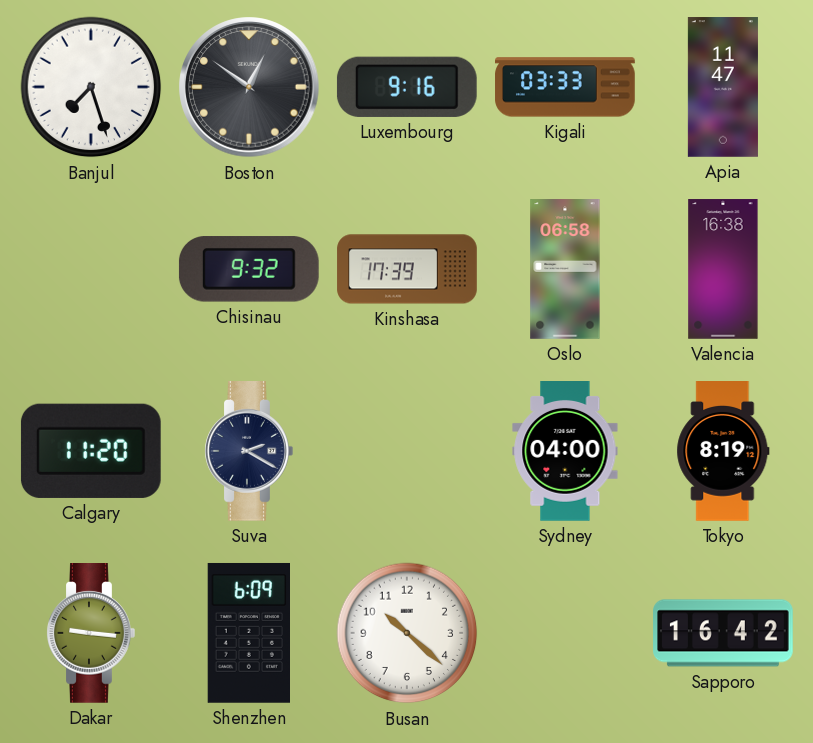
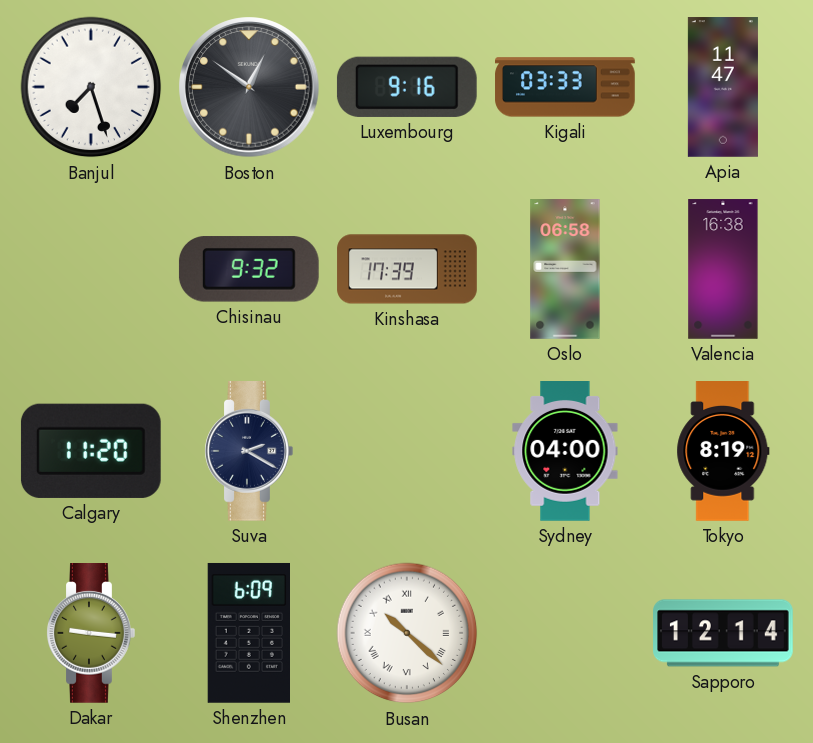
Busan numerals: Arabic -> Roman (407, 633)
Sapporo: 16:42 -> 12:14 (723, 633)
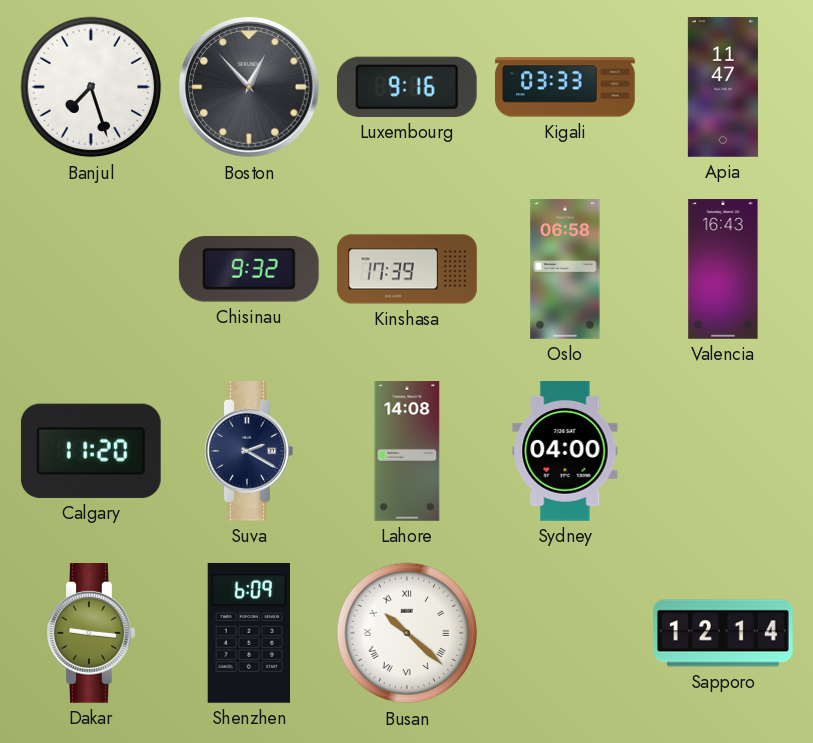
Boston: 12:51 -> 12:53 (249, 87)
Valencia: 16:38 -> 16:43 (723, 269)
Lahore: none -> 14:08 (407, 451)
Tokyo: 8:19 -> none (723, 452)
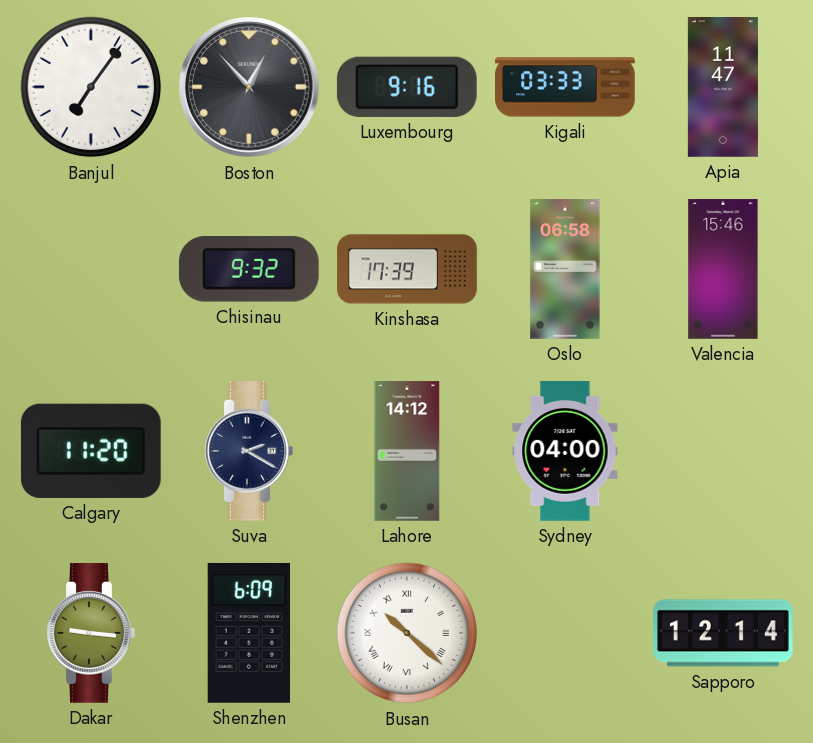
Banjul: 7:27 -> 7:06 (91, 87)
Valencia: 16:43 -> 15:46 (723, 269)
Lahore: 14:08 -> 14:12 (407, 451)
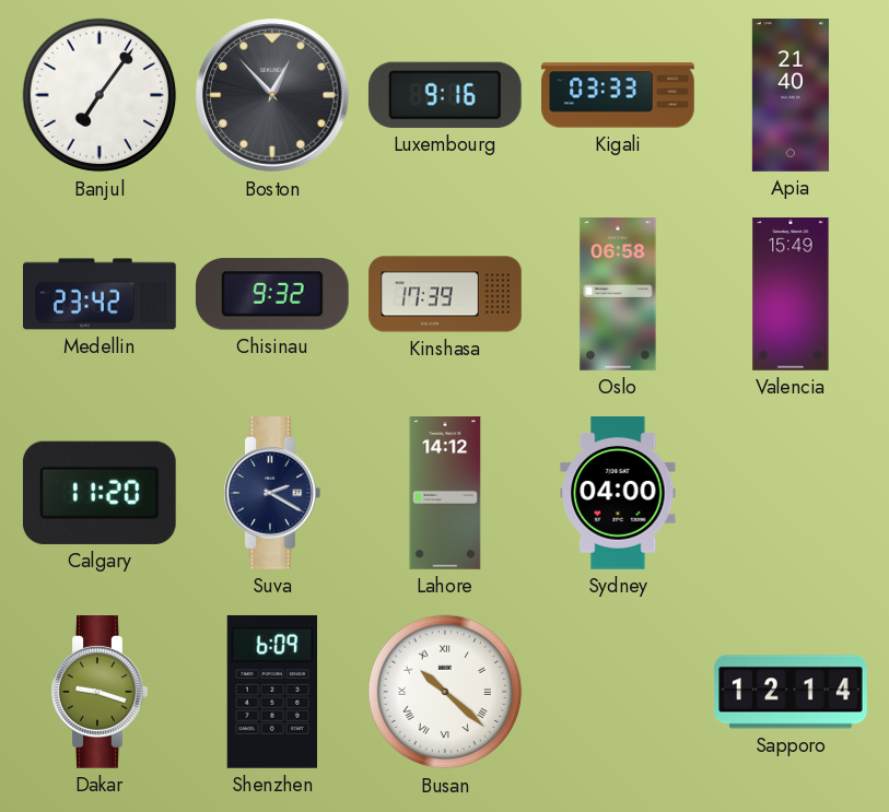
Apia: 11:47 -> 21:40 (791, 95)
Medellin: none -> 23:42 (101, 294)
Valencia: 15:46 -> 15:49 (791, 294)
Dakar: 9:16 -> 9:18 (100, 693)
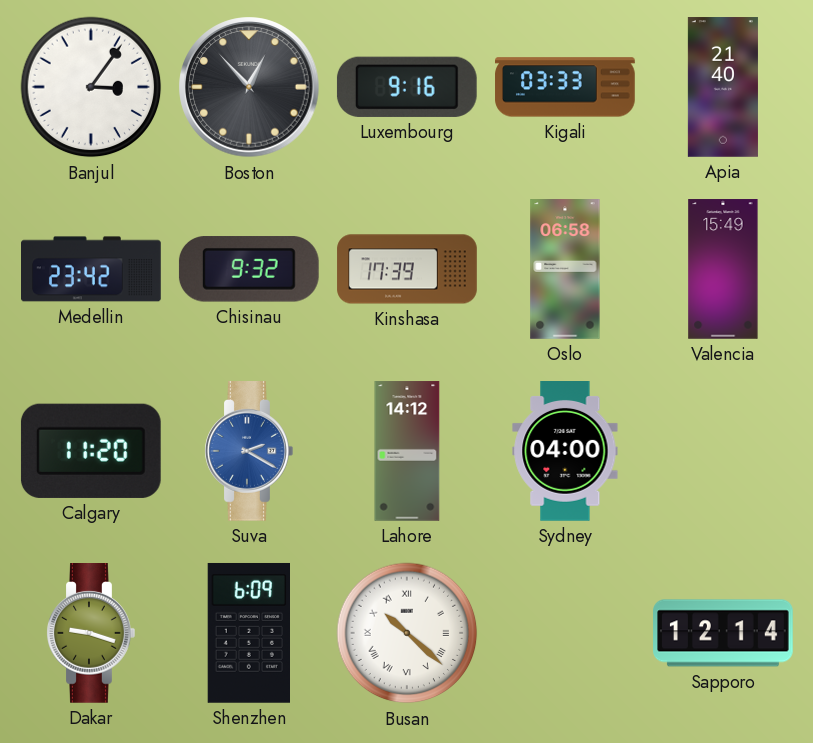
Banjul: 7:06 -> 3:06 (91, 87)
Suva dial: navy -> blue (249, 452)
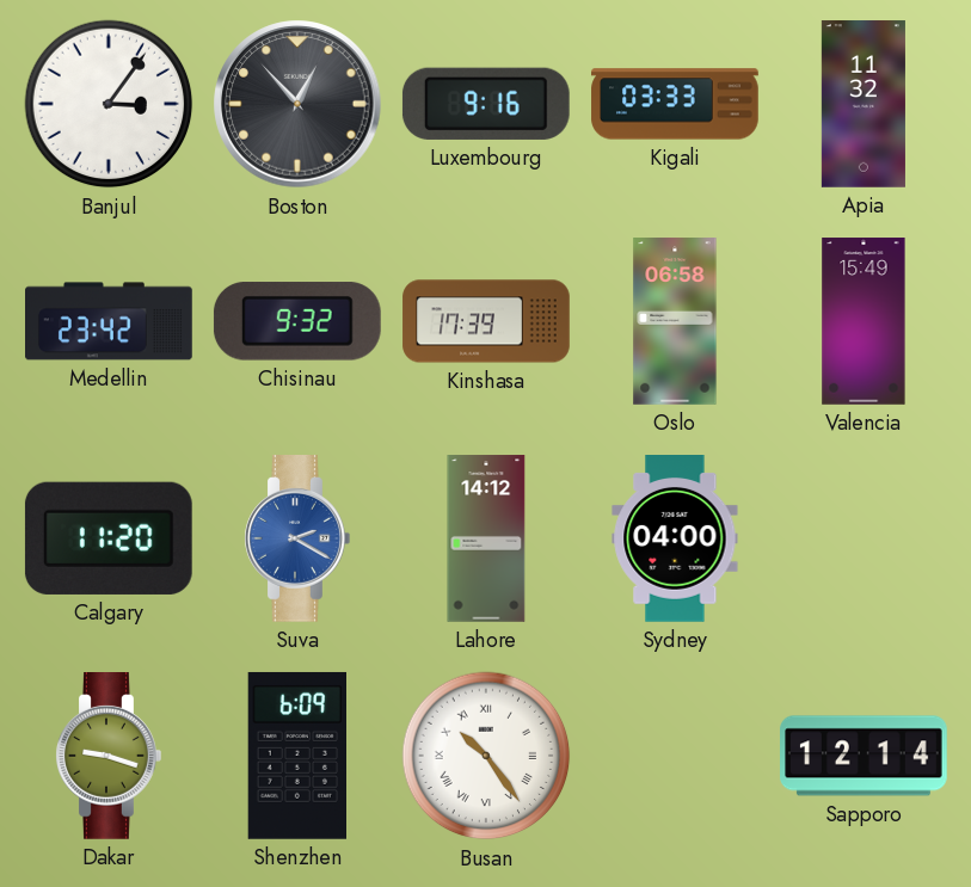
Apia: 21:40 -> 11:32 (864, 104)
Busan: 10:22 -> 10:24 (486, 756)
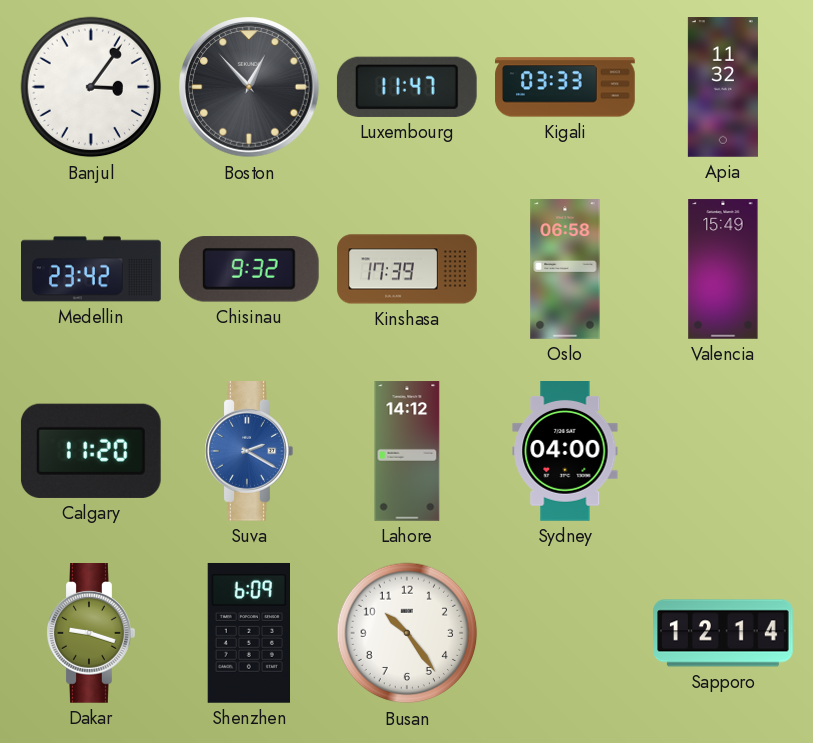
Luxembourg: 9:16 -> 11:47 (407, 87)
Busan numerals: Roman -> Arabic (407, 633)
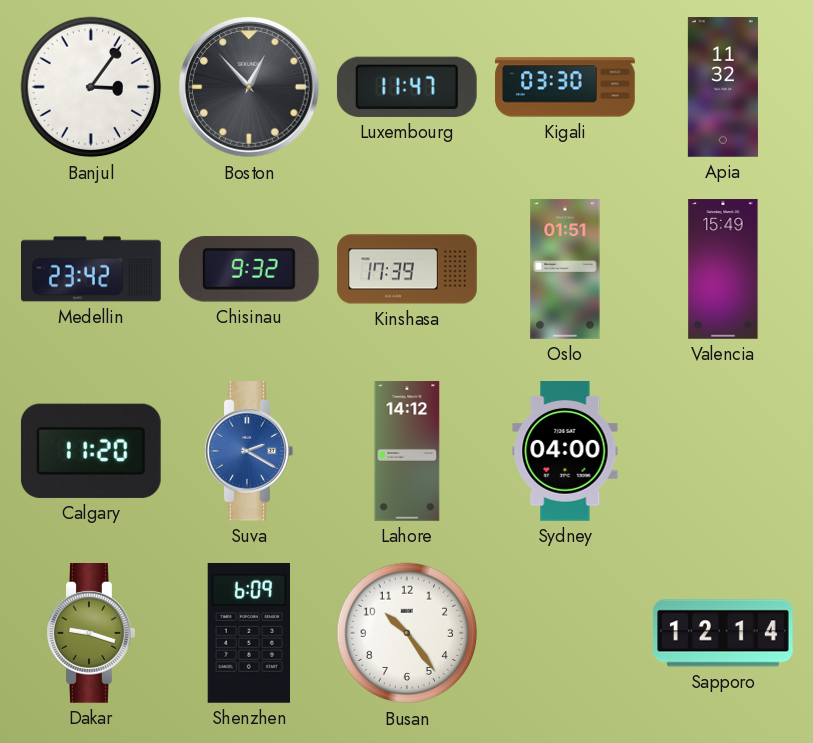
Kigali: 03:33 -> 03:30 (565, 87)
Oslo: 06:58 -> 01:51 (565, 269)
